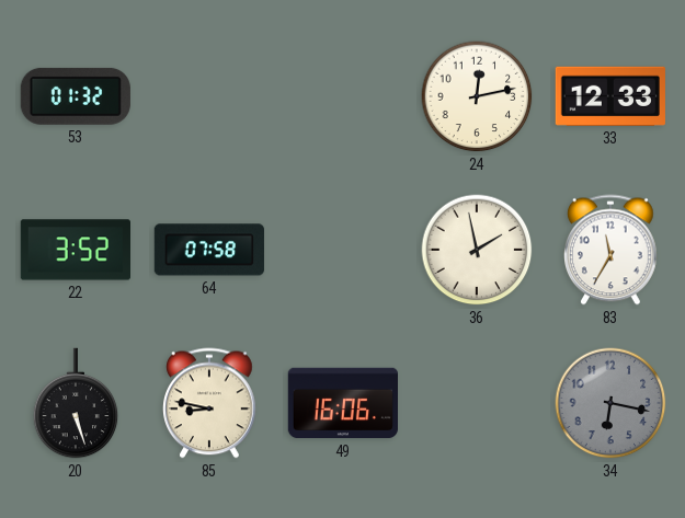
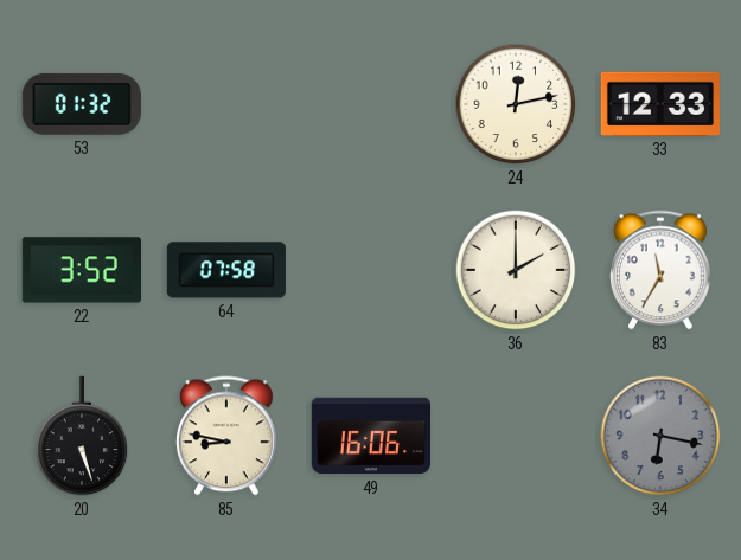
36: 1:58 -> 2:00 (516, 270)
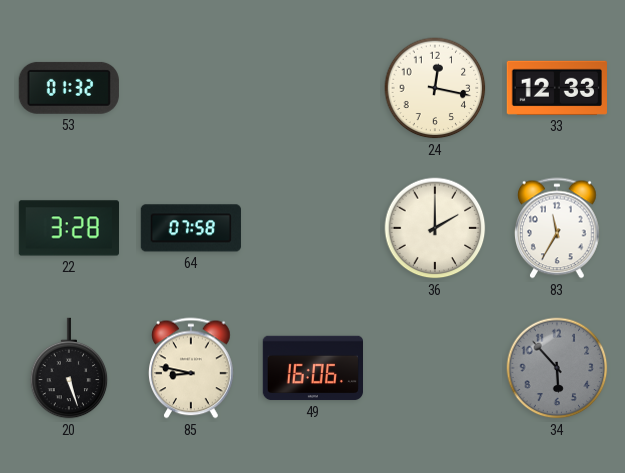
24: 12:13 -> 12:17 (435, 88)
22: 3:52 -> 3:28 (68, 228)
34: 6:17 -> 5:53 (557, 368)
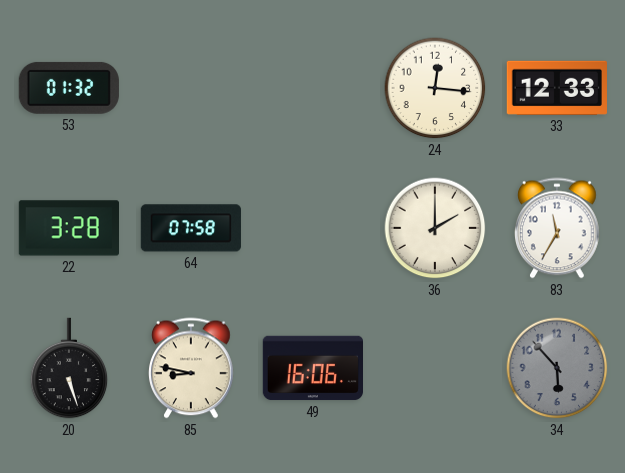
24: 12:17 -> 12:16 (435, 88)
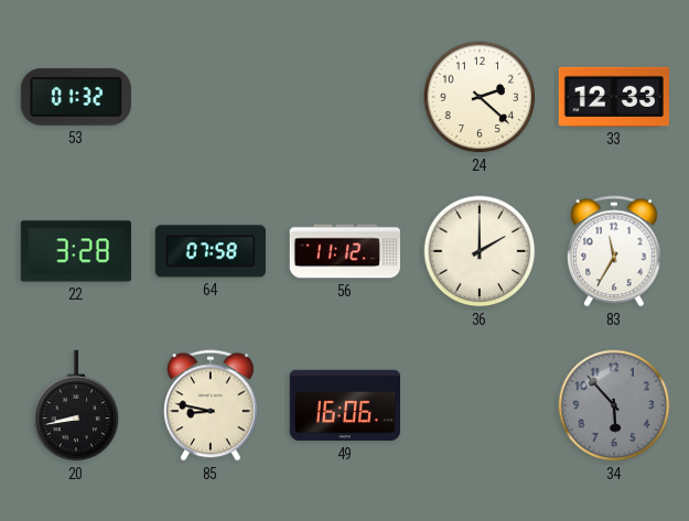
24: 12:16 -> 2:22 (480, 97)
56: none -> 11:12 (344, 251)
20: 5:27 -> 8:43 (76, 405)
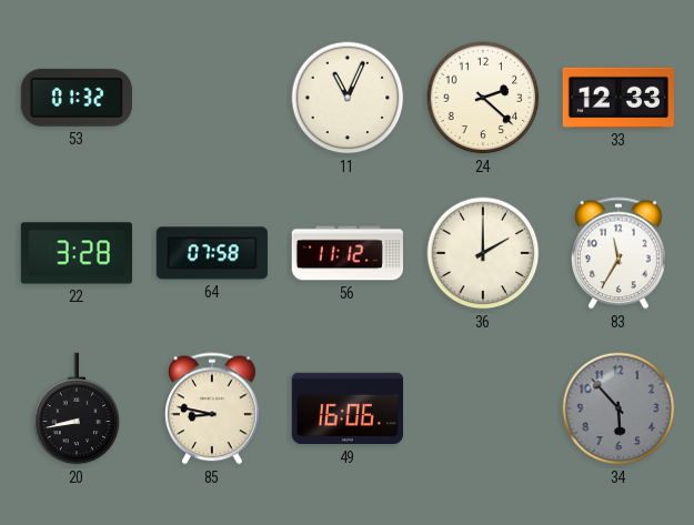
11: none -> 11:04 (348, 98)
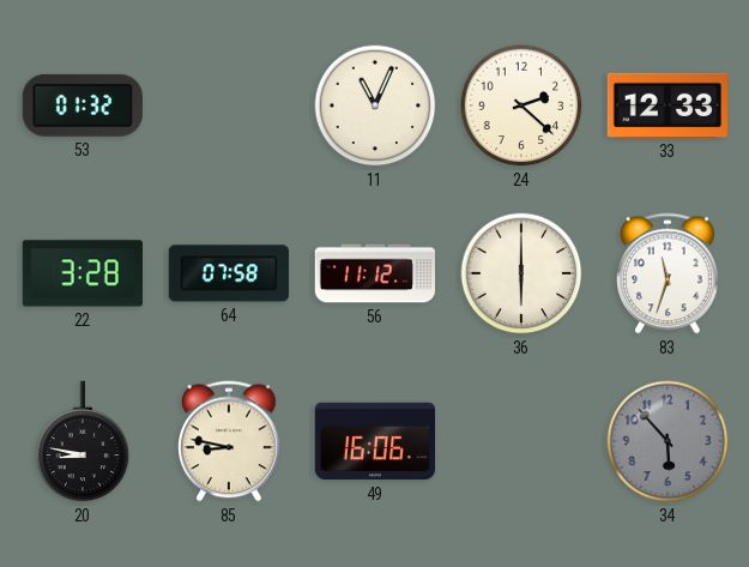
36: 2:00 -> 6:00 (521, 273)
83: 11:35 -> 11:33 (669, 273)
20: 8:43 -> 8:47 (83, 441)
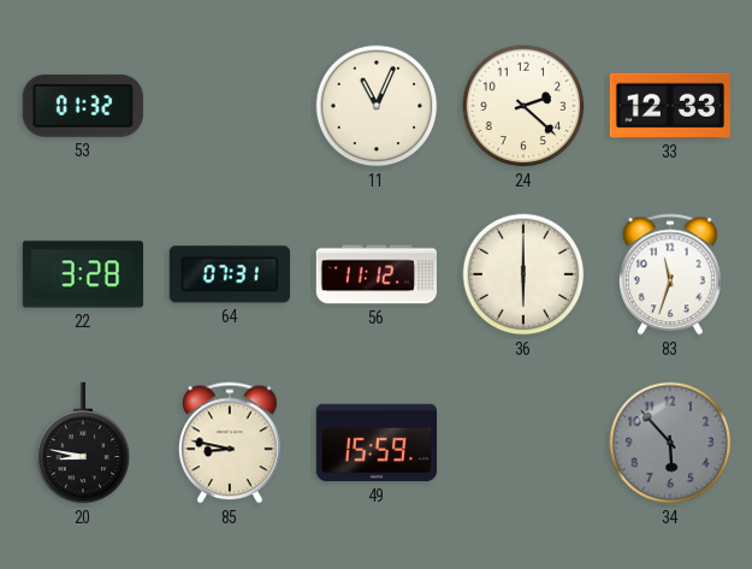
64: 07:58 -> 07:31 (230, 274)
49: 16:06 -> 15:59 (375, 443)
